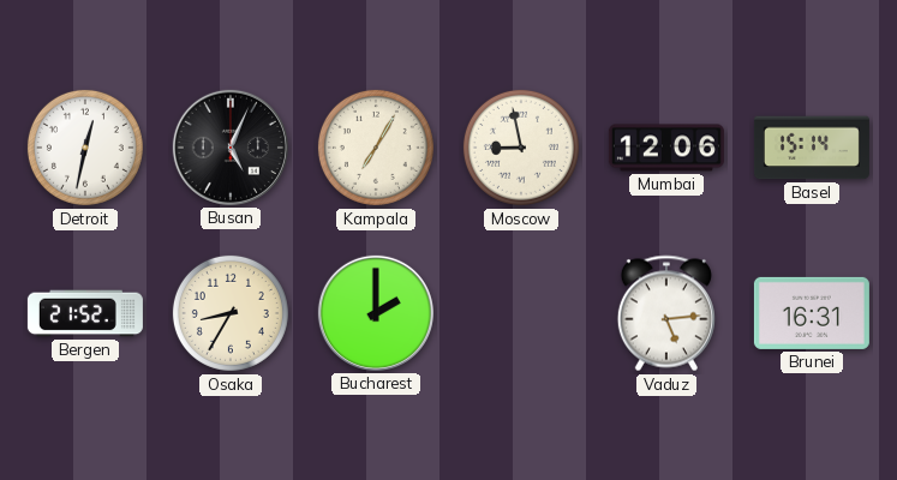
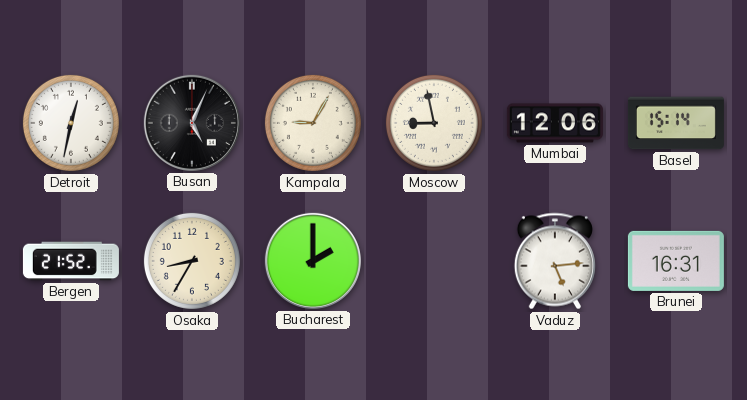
Kampala: 7:05 -> 9:05 (313, 123)
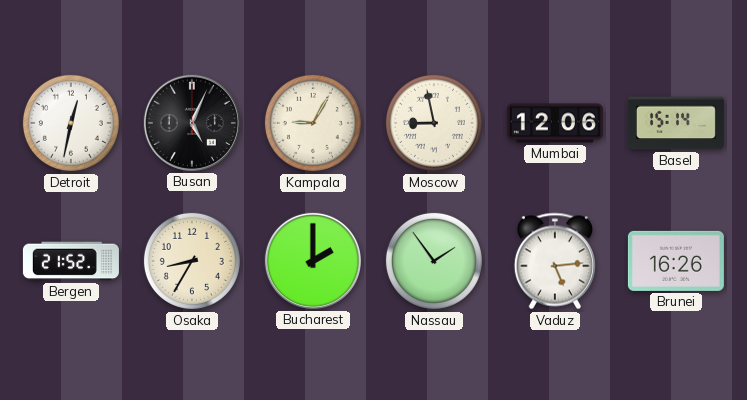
Nassau: none -> 1:54 (434, 261)
Brunei: 16:31 -> 16:26 (676, 261)
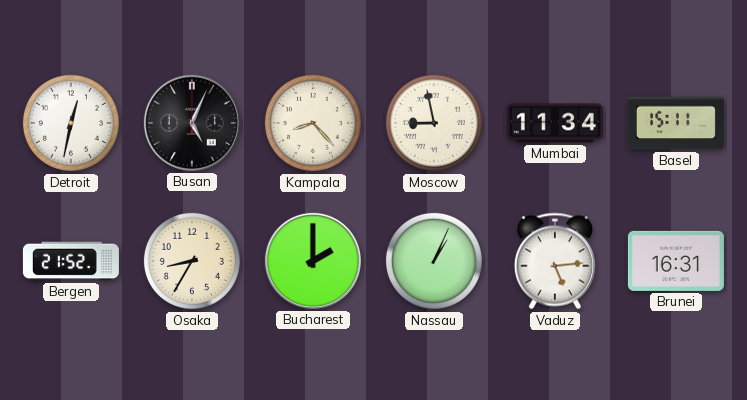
Kampala: 9:05 -> 8:23 (313, 123)
Mumbai: 12:06 -> 11:34 (555, 123)
Basel: 15:14 -> 15:11 (676, 123)
Nassau: 1:54 -> 1:04 (434, 261)
Brunei: 16:26 -> 16:31 (676, 261)
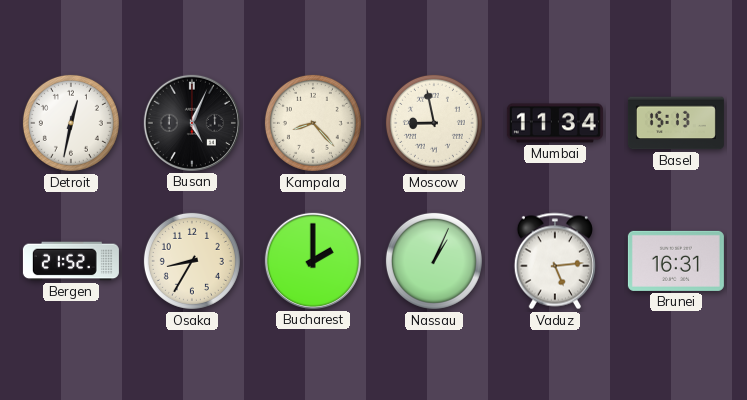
Basel: 15:11 -> 15:13 (676, 123)
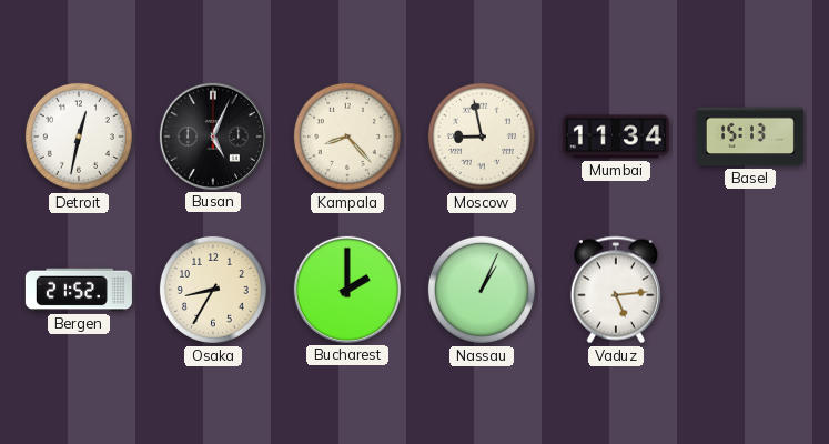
Brunei: 16:31 -> none (676, 261)
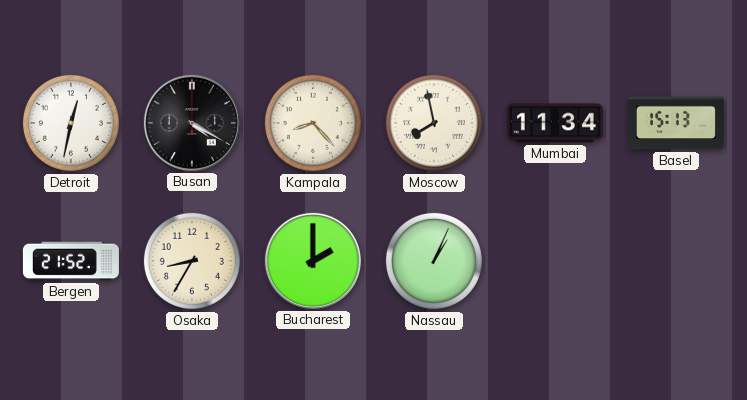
Busan: 5:04 -> 4:20 (192, 123)
Moscow: 8:58 -> 7:58 (434, 123)
Vaduz: 5:14 -> none (616, 290)
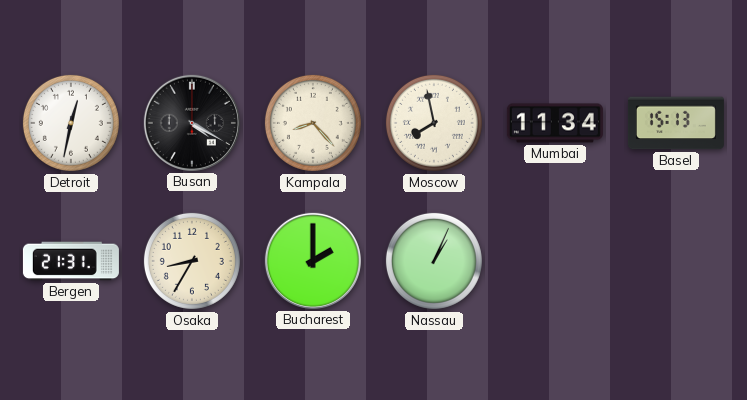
Bergen: 21:52 -> 21:31 (71, 261)
